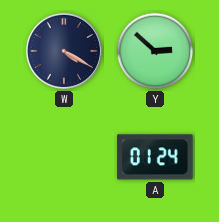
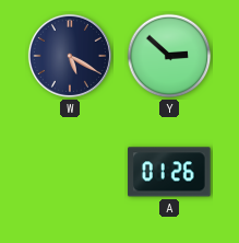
W: 4:20 -> 5:20 (70, 56)
A: 01:24 -> 01:26 (169, 172)
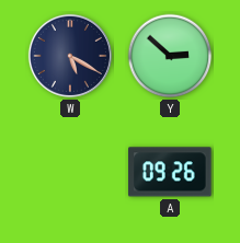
A: 01:26 -> 09:26 (170, 172)
